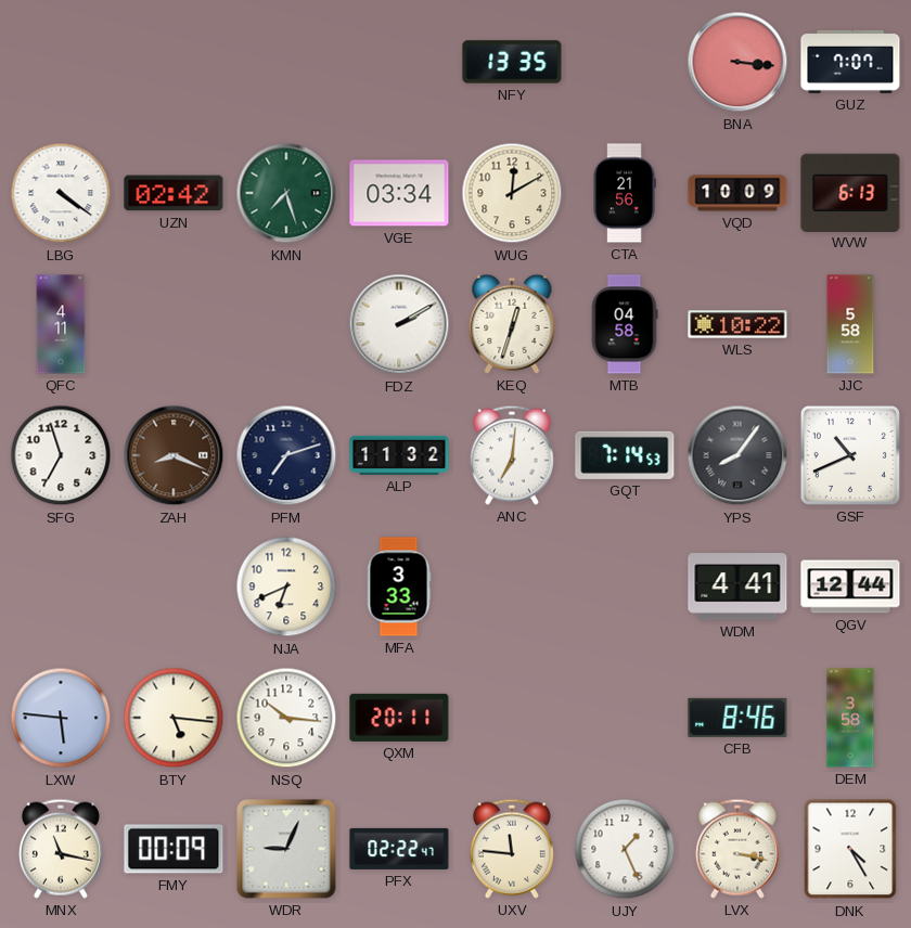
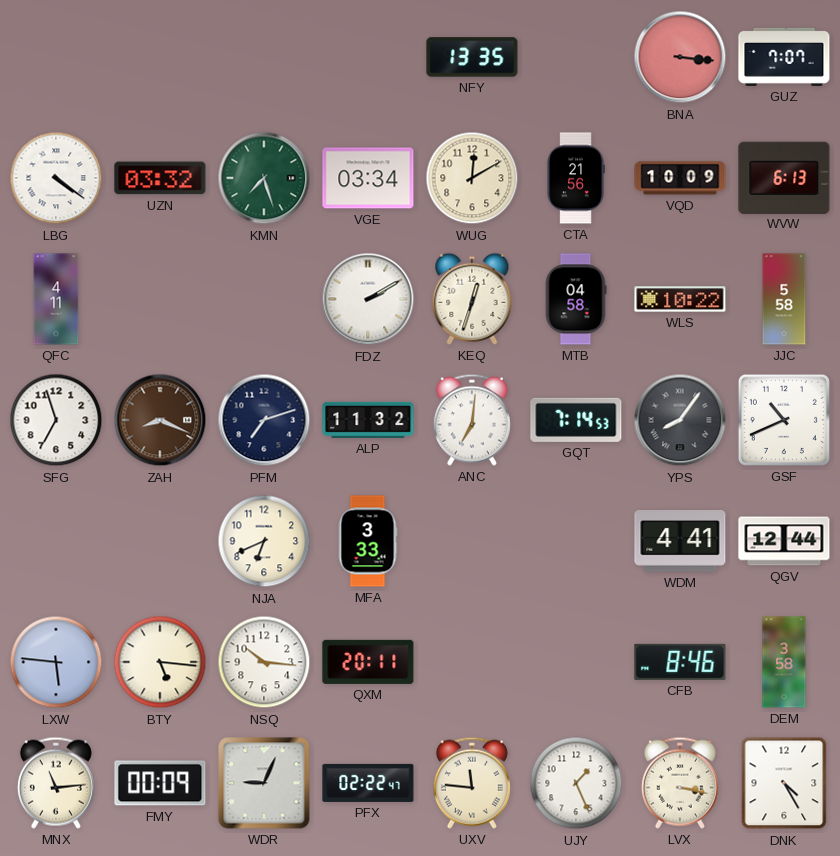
UZN: 02:42 -> 03:32 (160, 178)
MNX: 11:17 -> 11:14 (56, 783)
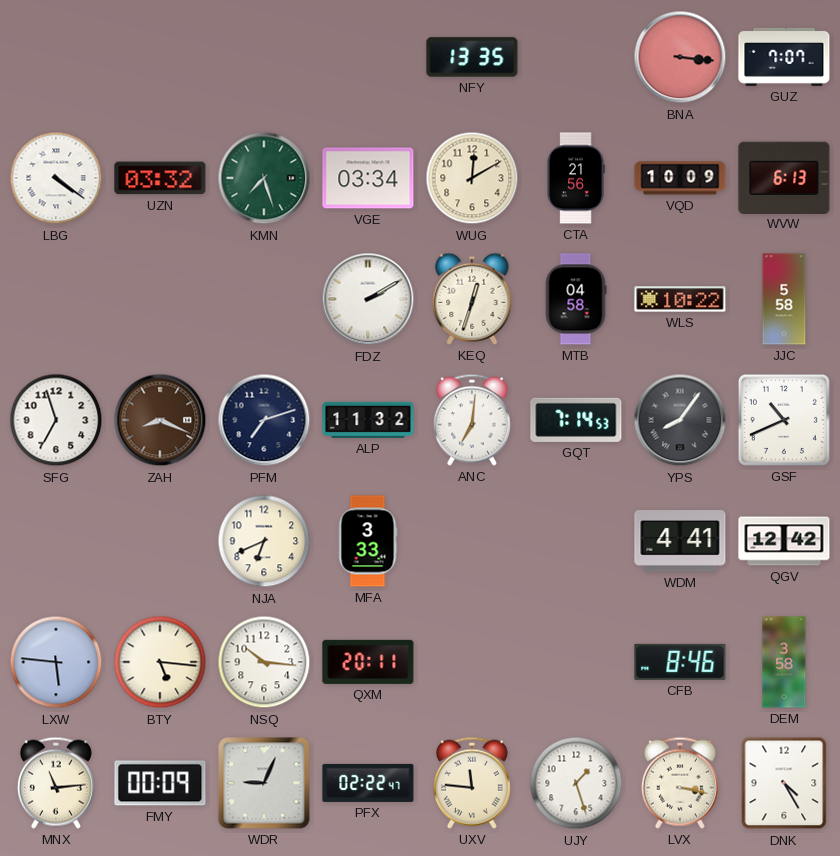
QFC: 4:11 -> none (56, 299)
QGV: 12:44 -> 12:42 (784, 541)
UJY: 1:26 -> 1:27 (576, 783)
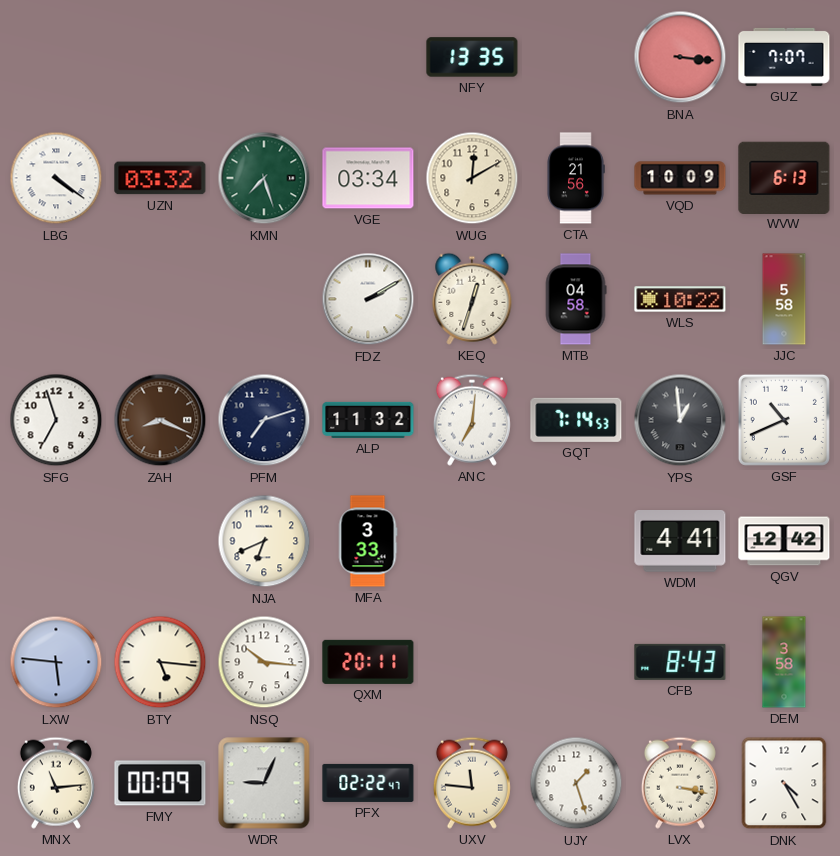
YPS: 8:06 -> 12:59 (680, 420)
CFB: 8:46 -> 8:43 (680, 662)
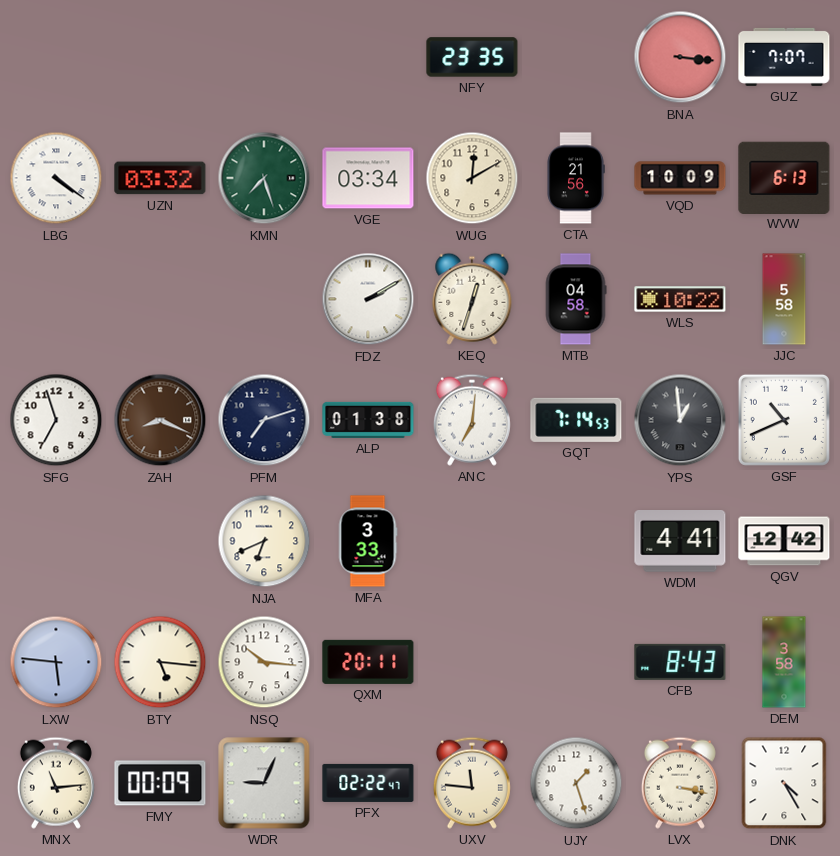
NFY: 13:35 -> 23:35 (472, 57)
ALP: 11:32 -> 01:38 (368, 420)
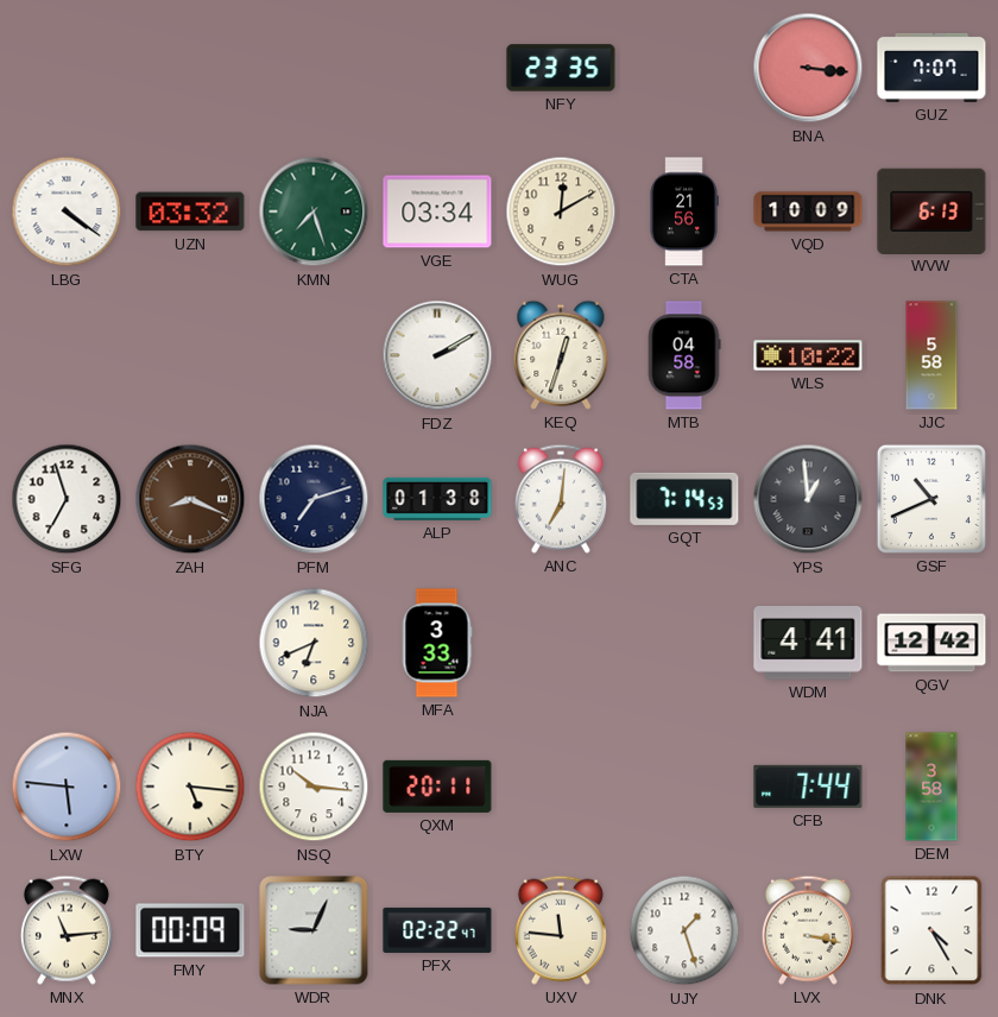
CFB: 8:43 -> 7:44 (808, 787)
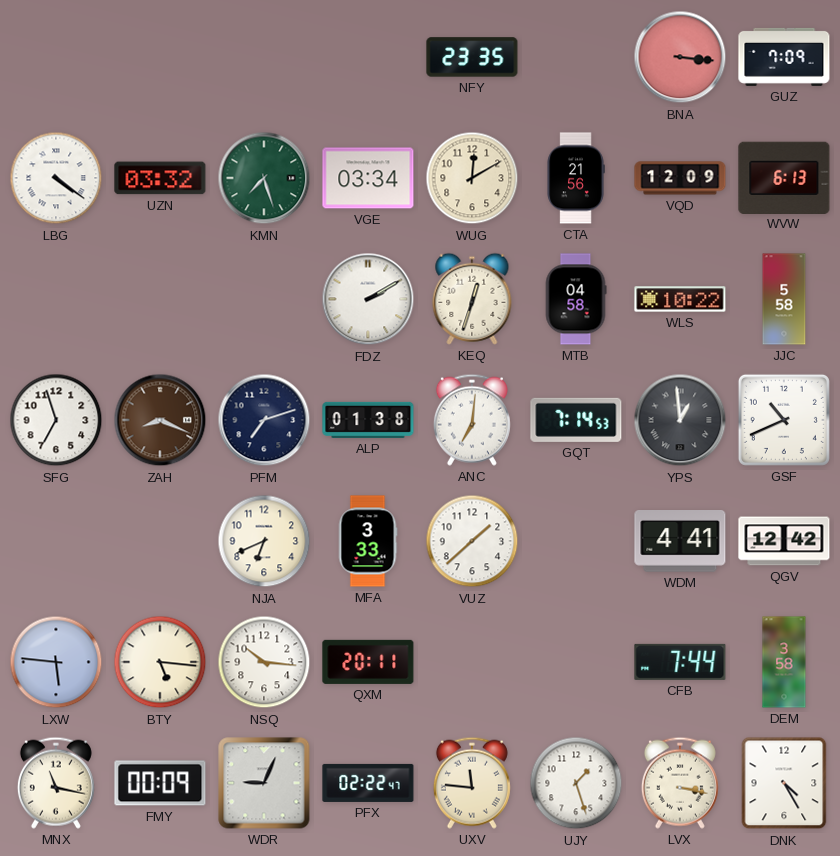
GUZ: 7:07 -> 7:09 (784, 57)
VQD: 10:09 -> 12:09 (680, 178)
VUZ: none -> 1:38 (472, 541)
MNX: 11:14 -> 11:17 (56, 783)
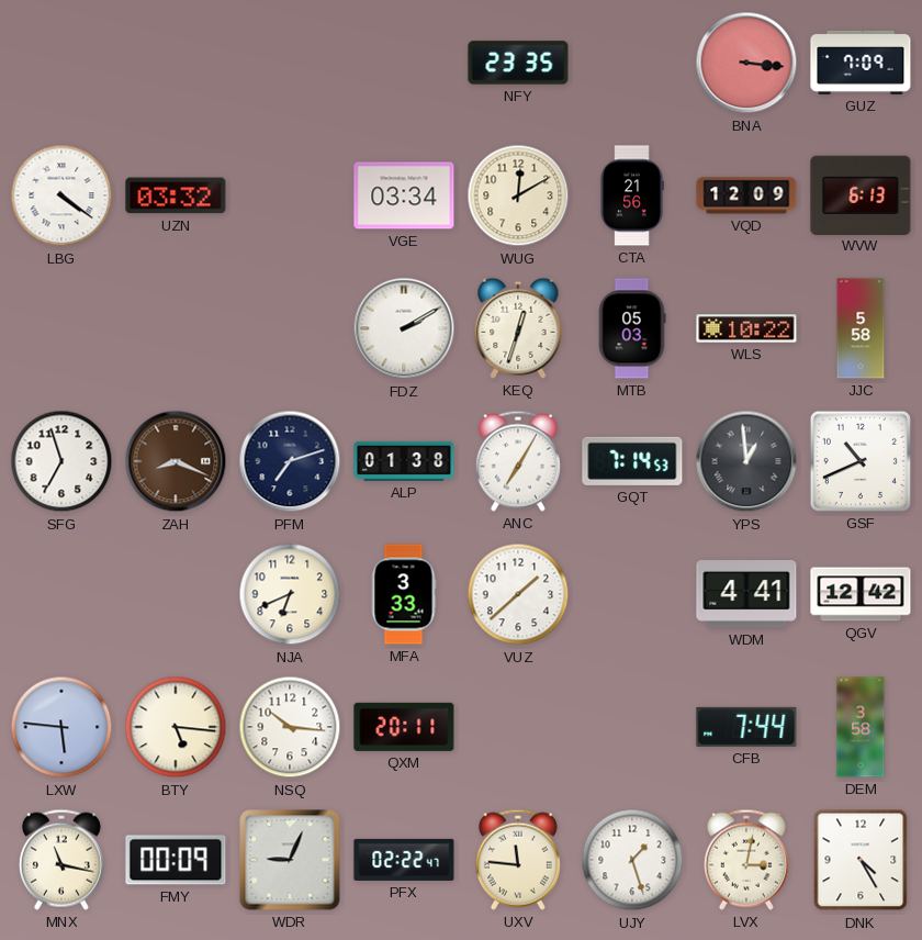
KMN: 7:27 -> none (264, 178)
MTB: 04:58 -> 05:03 (632, 328)
ANC: 7:01 -> 7:05 (518, 461)
LVX: 3:17 -> 3:02 (746, 860)
